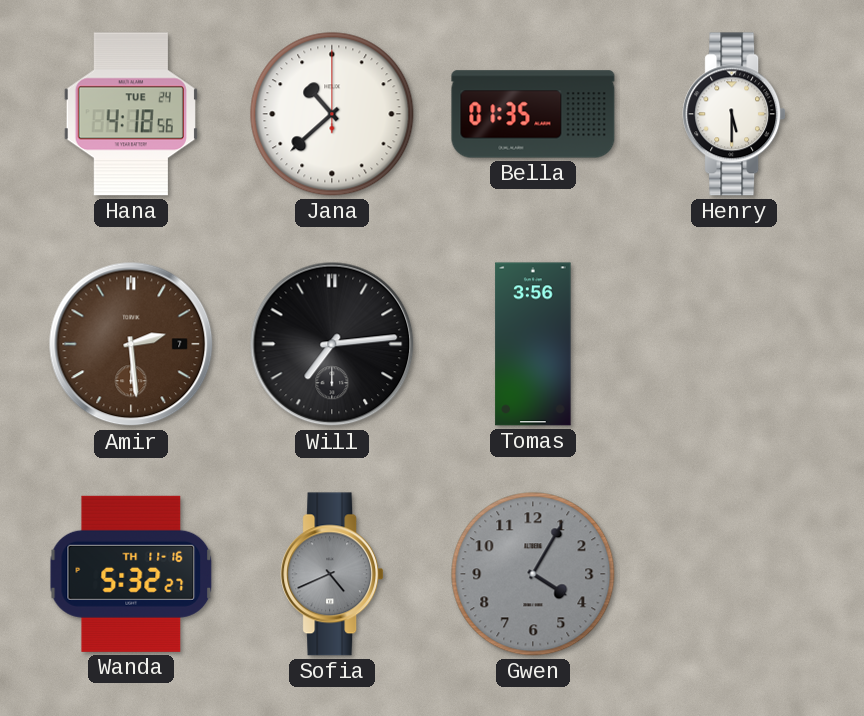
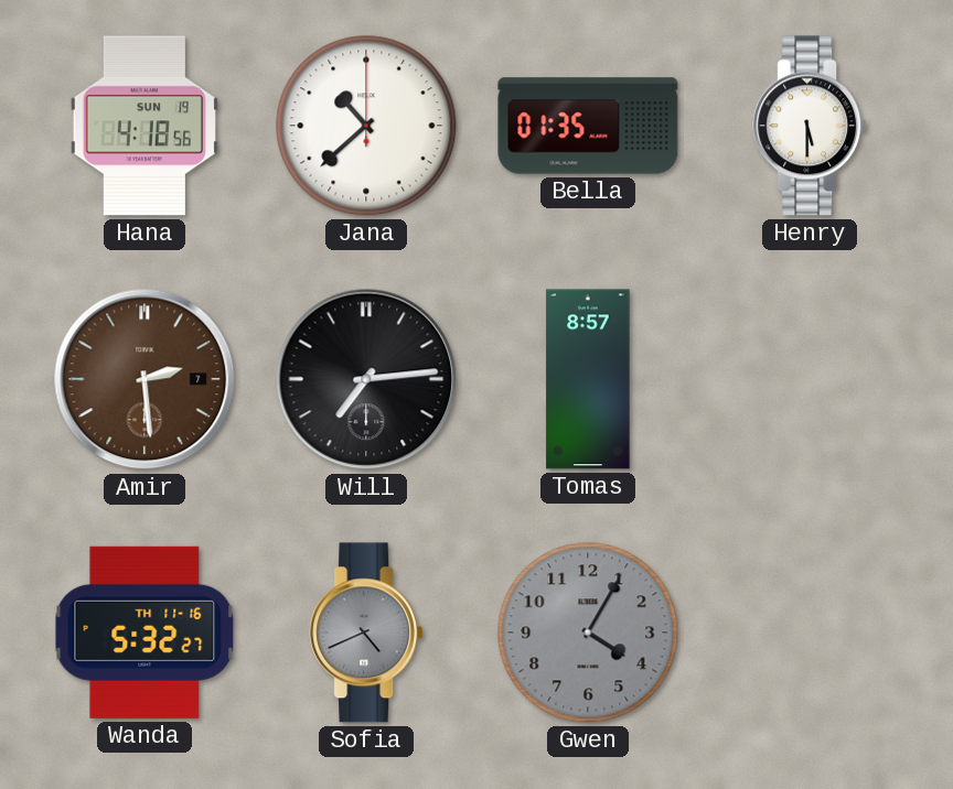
Hana date: TUE 24 -> SUN 19 (144, 126)
Tomas: 3:56 -> 8:57 (588, 379)
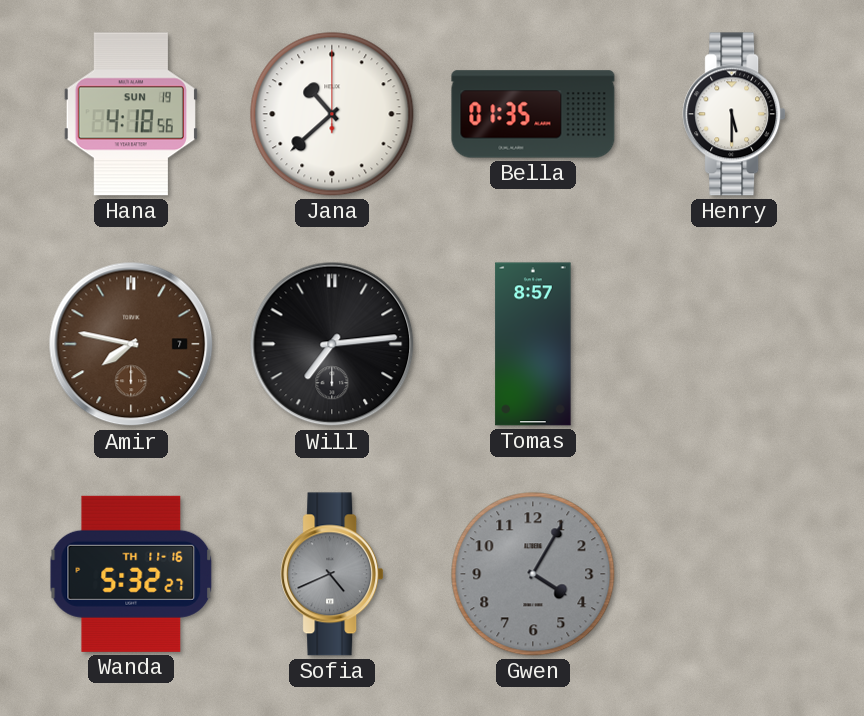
Amir: 2:29 -> 7:47 (131, 344)
